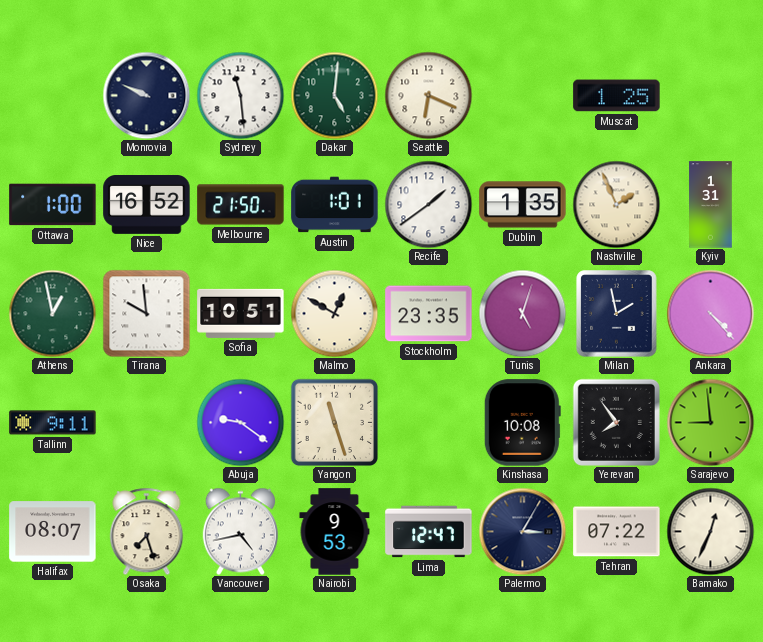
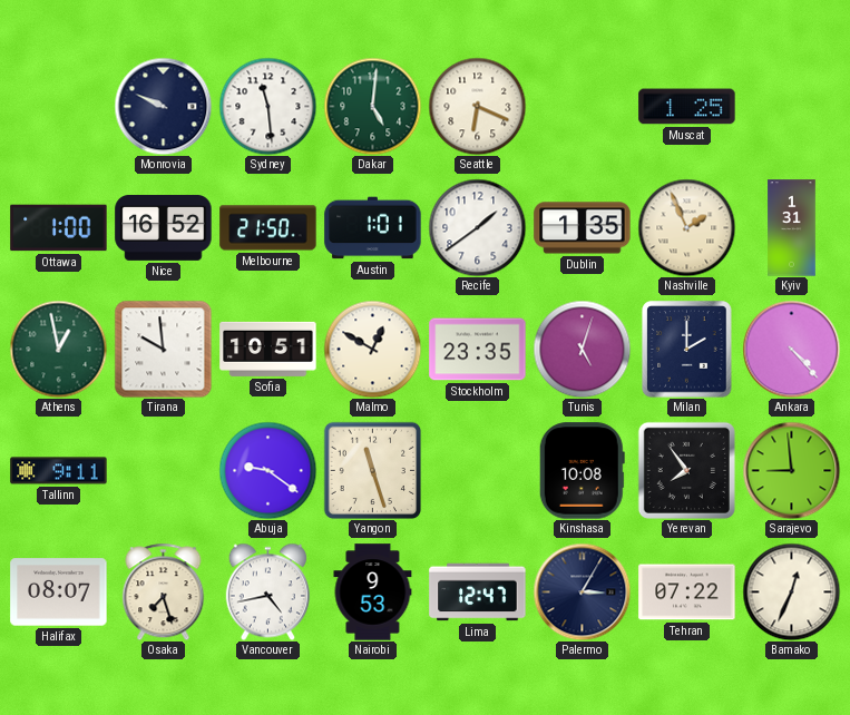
Milan: 1:58 -> 2:00 (687, 350)
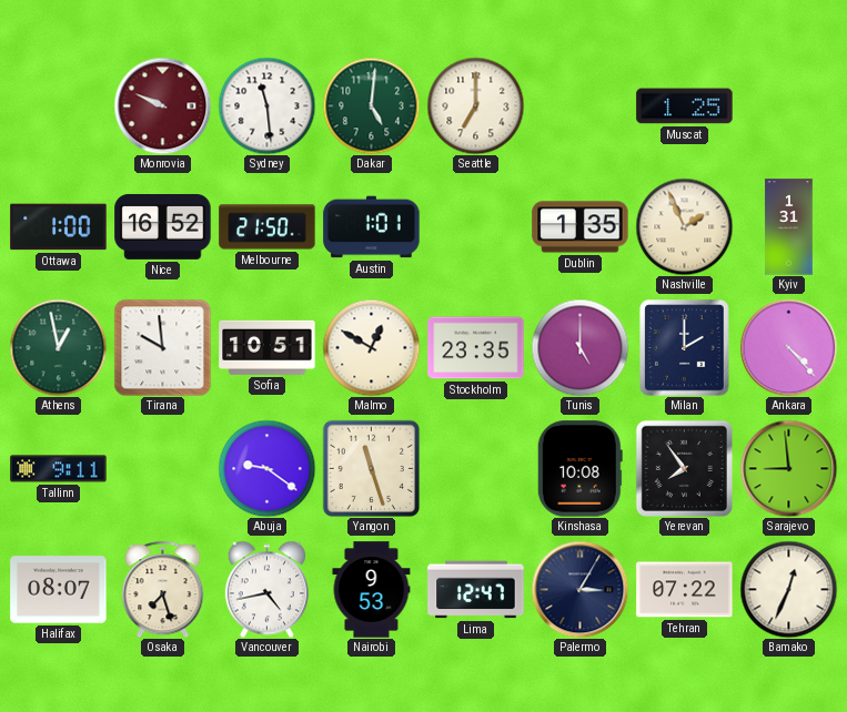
Monrovia dial: navy -> burgundy (162, 105)
Seattle: 6:19 -> 7:00 (475, 105)
Recife: 1:39 -> none (477, 227)
Tunis: 5:03 -> 5:00 (579, 347)
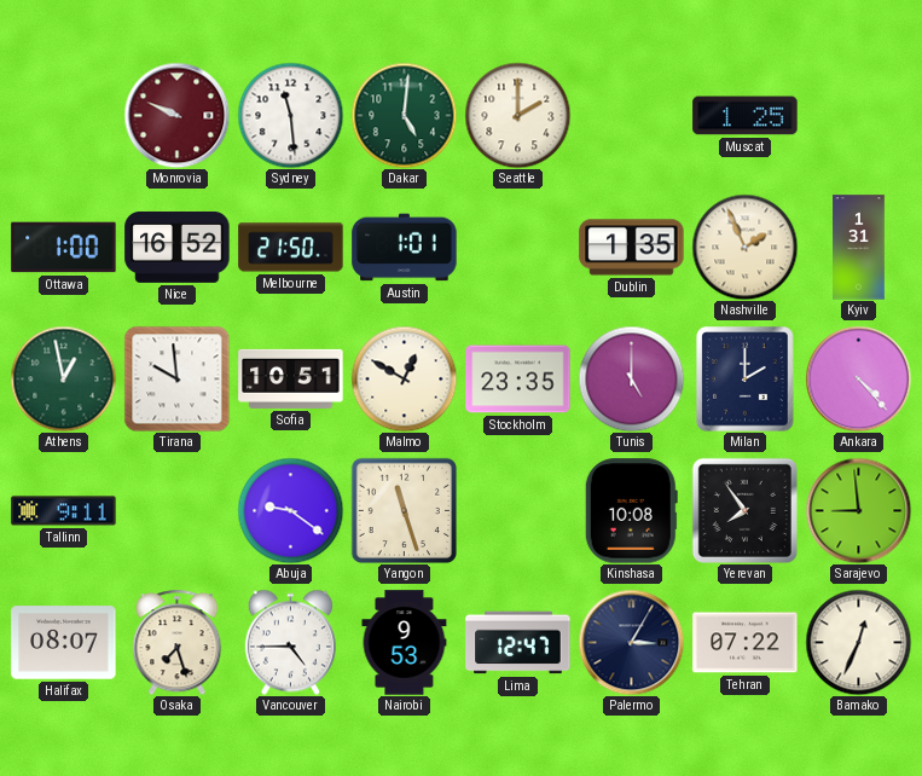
Seattle: 7:00 -> 2:00 (517, 115)
Vancouver: 4:43 -> 4:45 (290, 642)
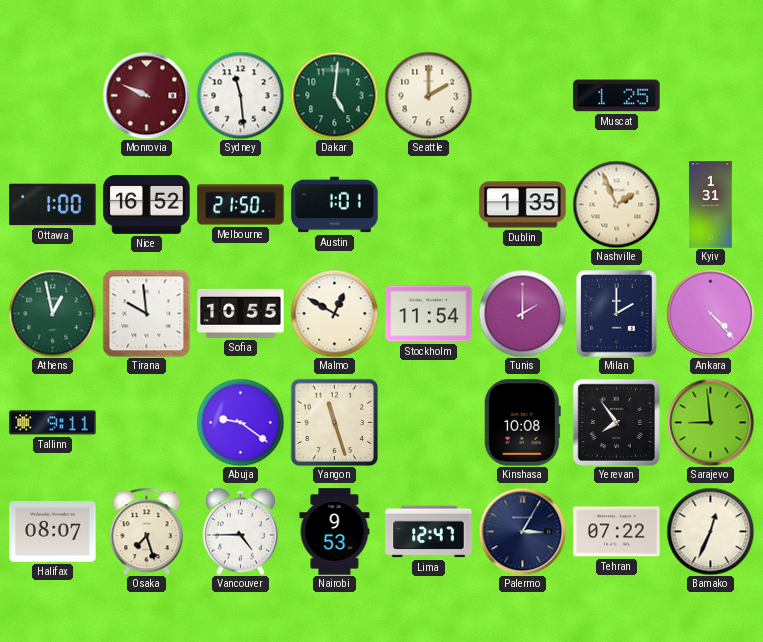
Sofia: 10:51 -> 10:55 (241, 313)
Stockholm: 23:35 -> 11:54 (429, 314)
Tunis: 5:00 -> 2:00 (522, 313)
